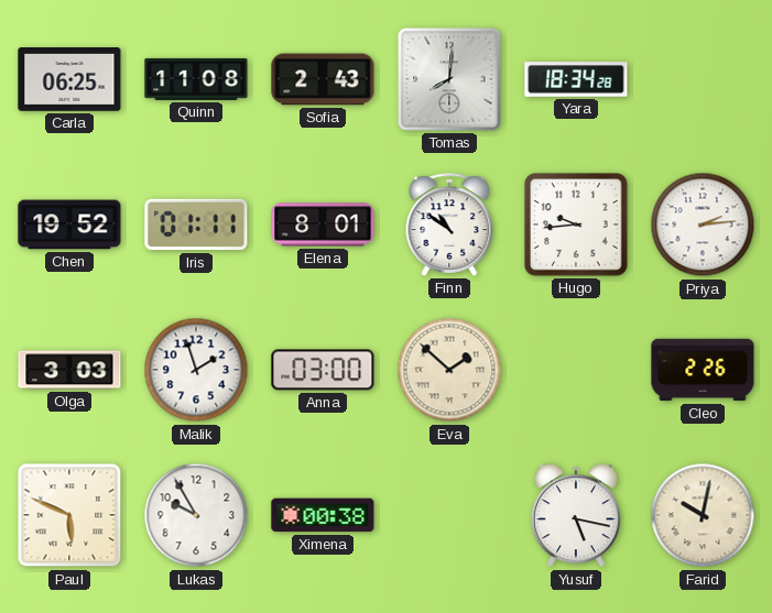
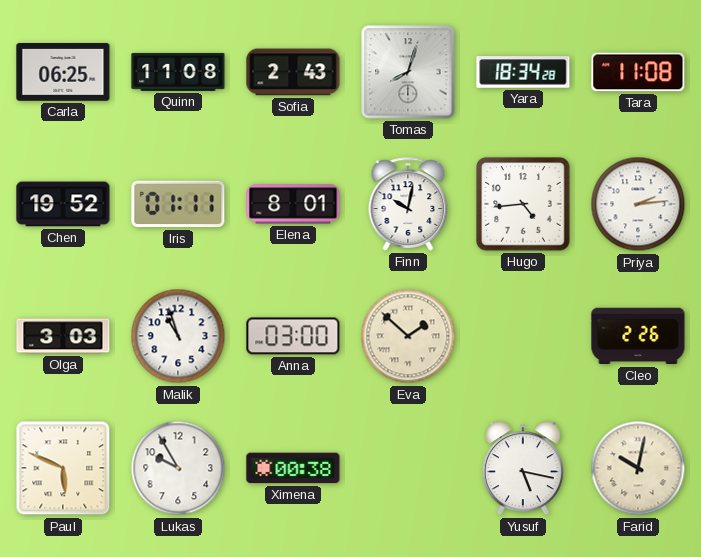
Tomas: 8:01 -> 8:03 (408, 72)
Tara: none -> 11:08 (638, 72)
Finn: 10:51 -> 10:02 (408, 204)
Hugo: 9:44 -> 4:44 (523, 204)
Malik: 1:57 -> 10:57 (178, 336)
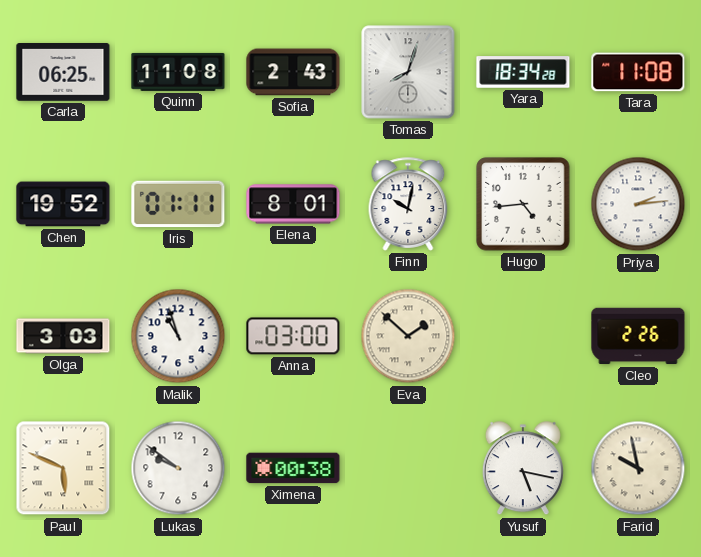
Lukas: 9:55 -> 9:51 (178, 468)
Farid: 10:02 -> 9:58 (638, 468)
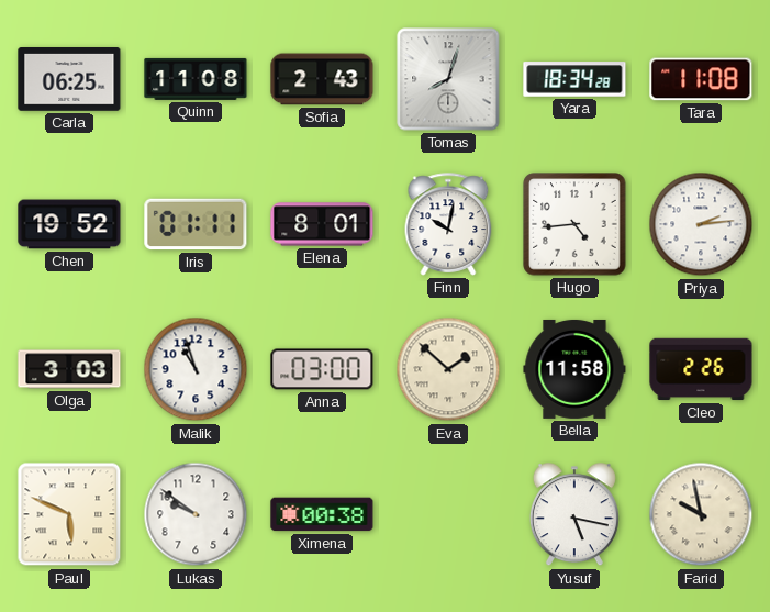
Bella: none -> 11:58 (574, 369)
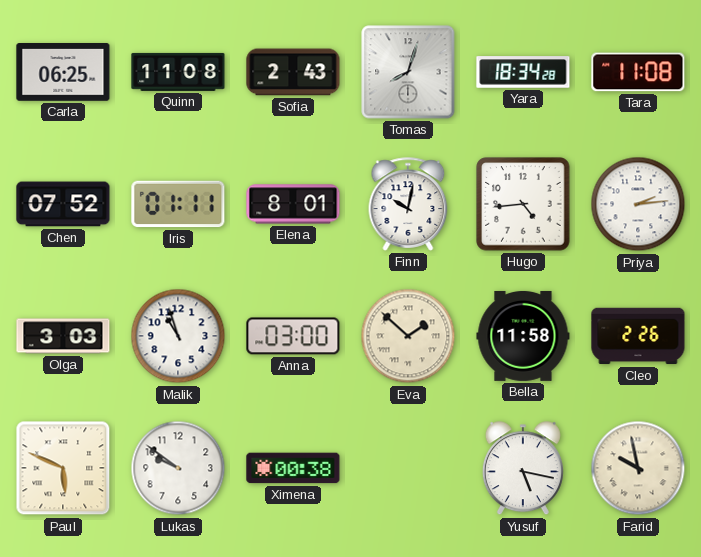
Chen: 19:52 -> 07:52 (63, 204)
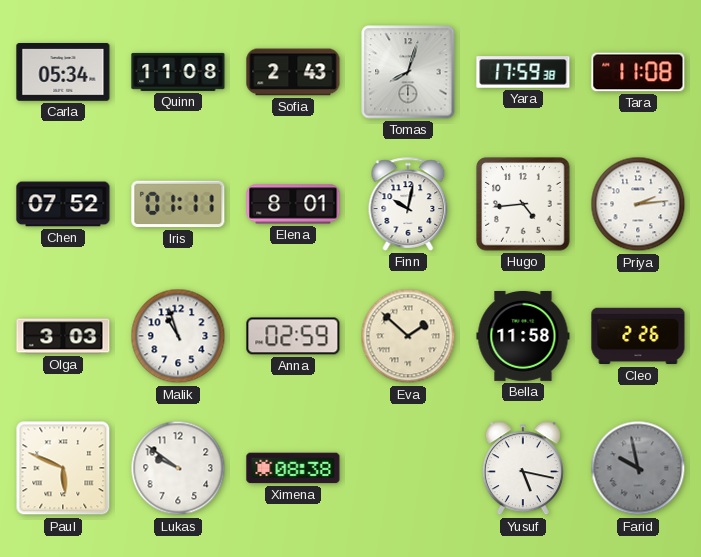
Carla: 06:25 -> 05:34 (63, 73)
Yara: 18:34 -> 17:59 (523, 72)
Anna: 03:00 -> 02:59 (293, 336)
Ximena: 00:38 -> 08:38 (293, 468)
Farid dial: cream -> grey (638, 468)
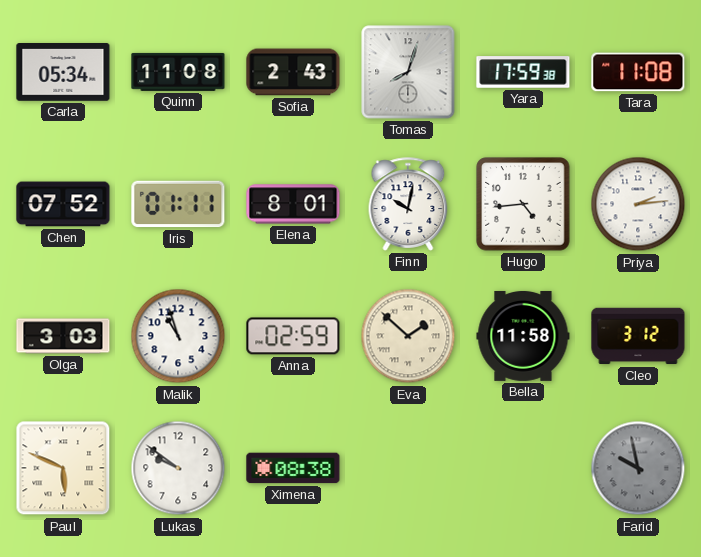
Cleo: 2:26 -> 3:12 (638, 336)
Yusuf: 5:17 -> none (523, 469)
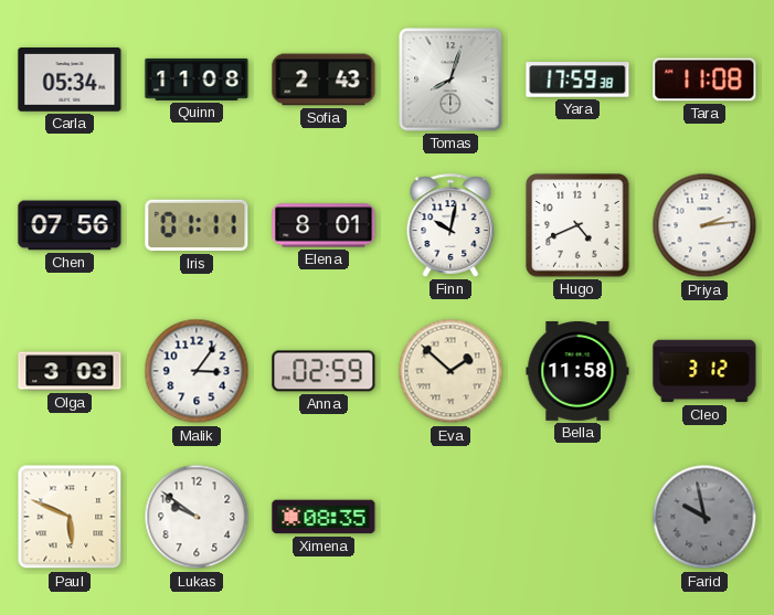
Chen: 07:52 -> 07:56 (70, 225)
Hugo: 4:44 -> 4:41 (577, 225)
Malik: 10:57 -> 3:06 (197, 371)
Ximena: 08:38 -> 08:35 (324, 517)
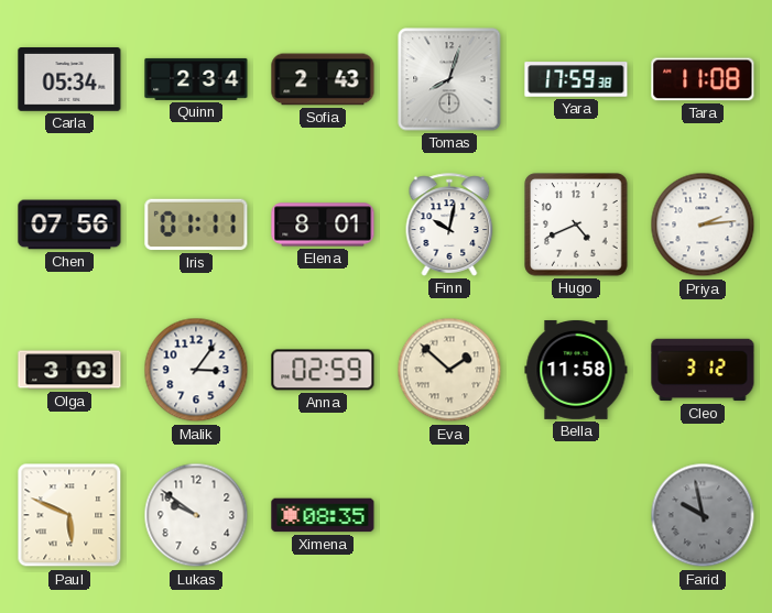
Quinn: 11:08 -> 2:34 (196, 79)
